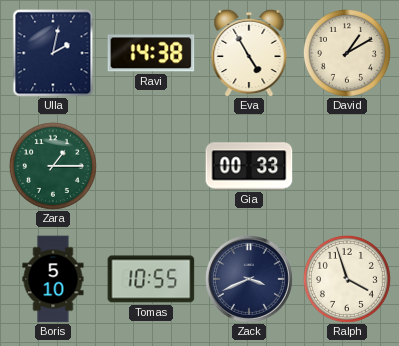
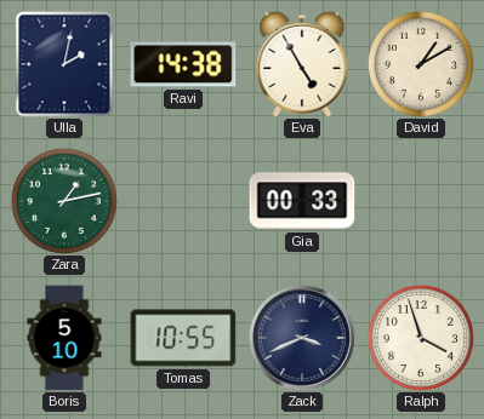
Zara: 1:15 -> 1:13 (64, 201)
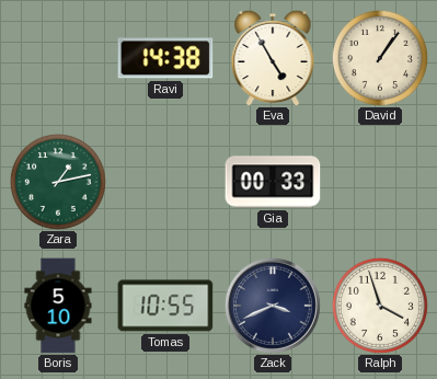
Ulla: 2:02 -> none (64, 64)
David: 1:10 -> 1:06 (380, 58)
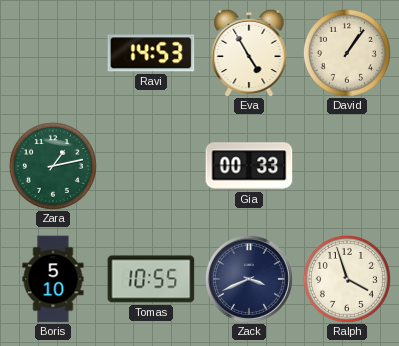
Ravi: 14:38 -> 14:53 (151, 53)
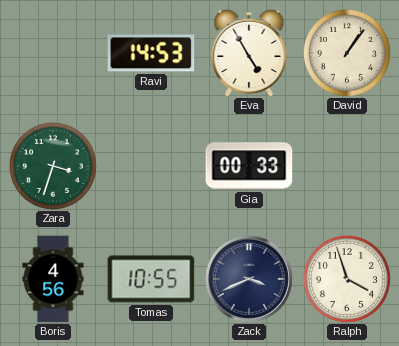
Zara: 1:13 -> 3:33 (53, 166)
Boris: 5:10 -> 4:56 (53, 279)
